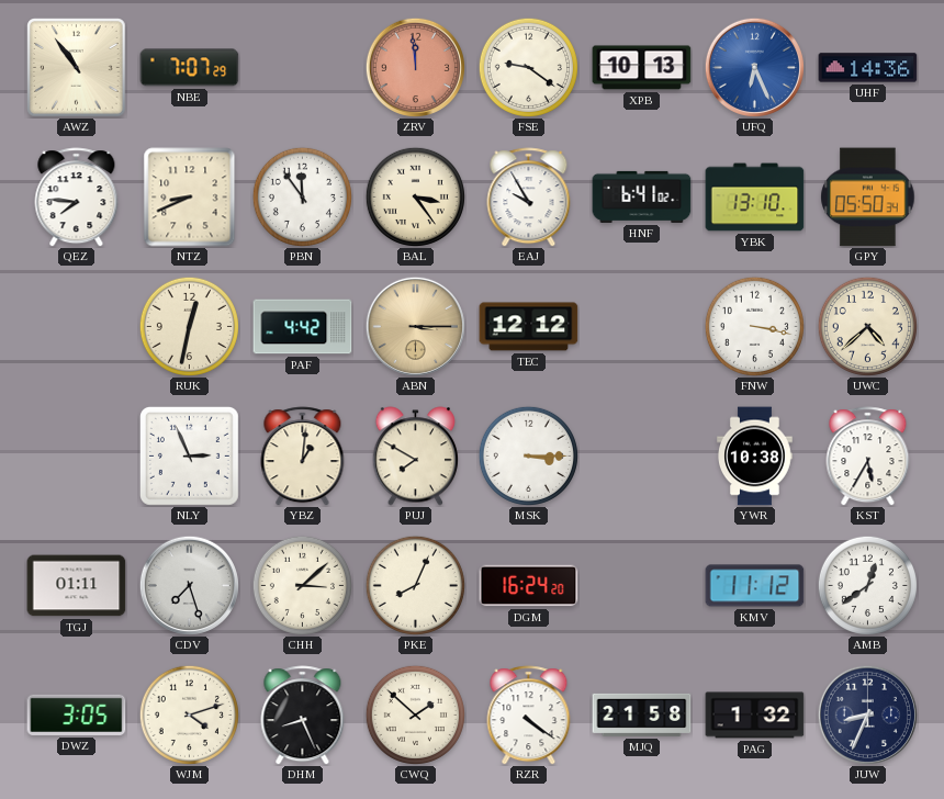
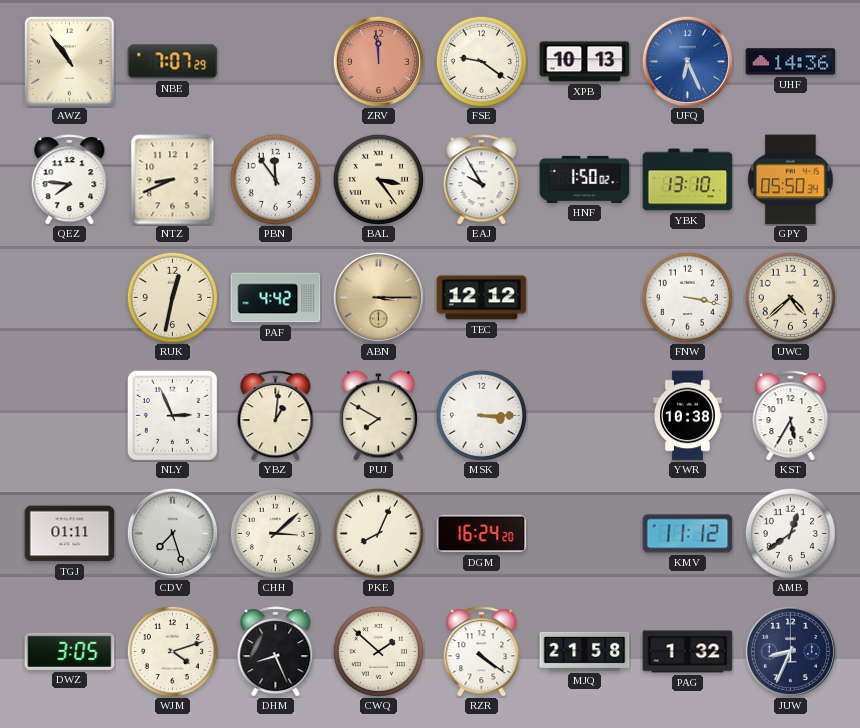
HNF: 6:41 -> 1:50 (585, 179)
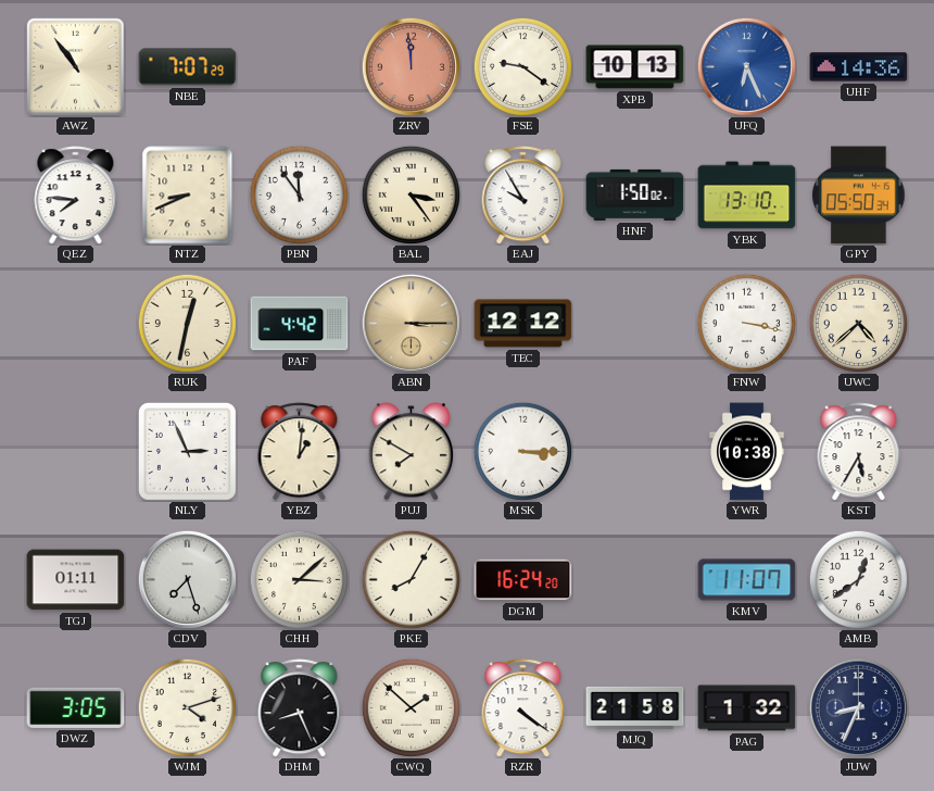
PKE: 8:04 -> 8:05 (411, 579)
KMV: 11:12 -> 11:07 (747, 580)
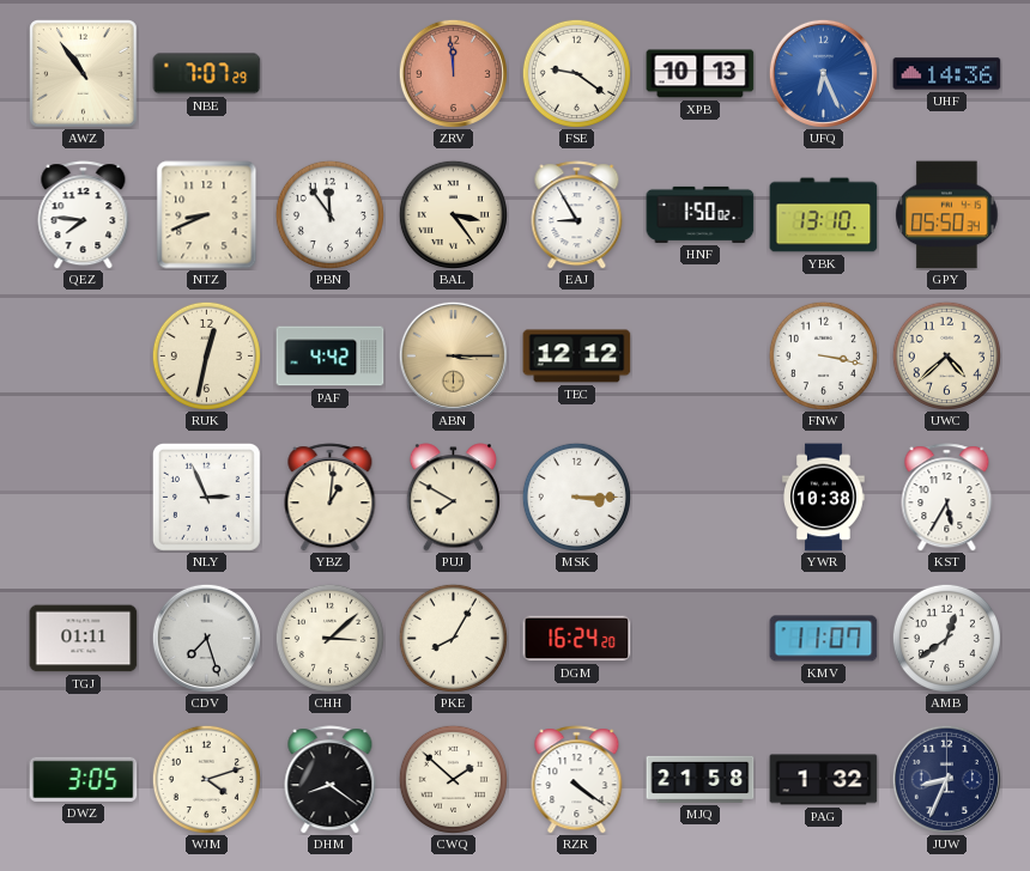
EAJ: 9:55 -> 8:55 (577, 215)
DHM: 8:26 -> 8:21 (331, 780)
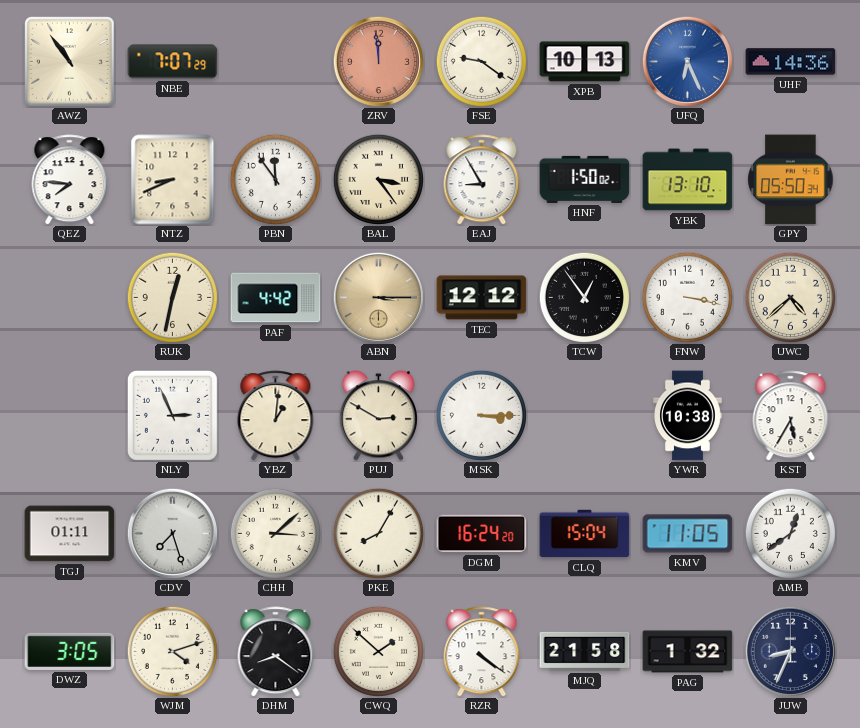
TCW: none -> 12:54 (584, 297)
PUJ: 7:50 -> 2:50 (378, 416)
CLQ: none -> 15:04 (585, 534)
KMV: 11:07 -> 11:05 (688, 534)
